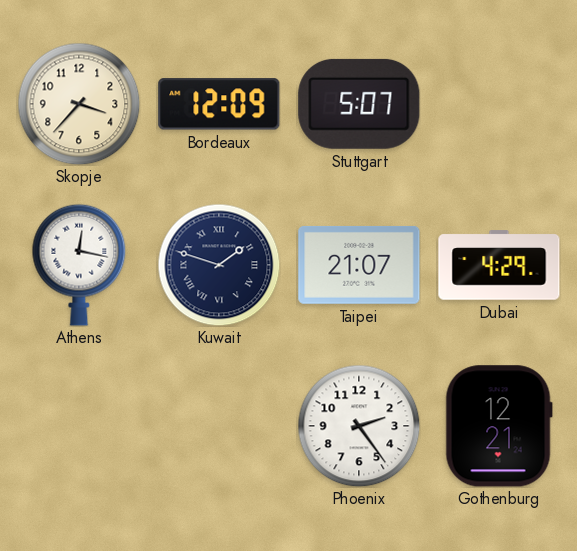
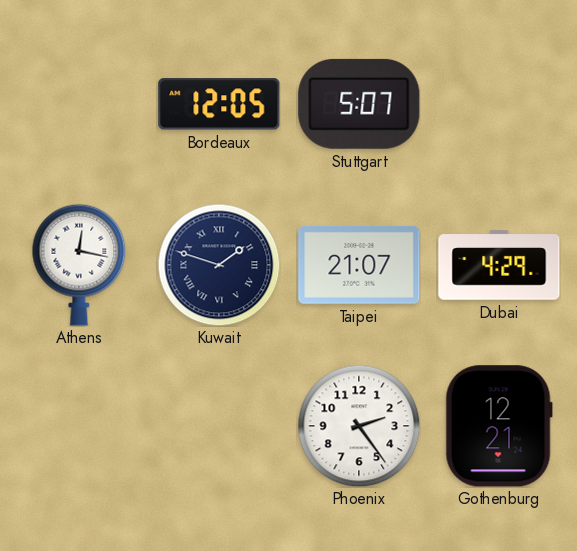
Skopje: 3:37 -> none (79, 104)
Bordeaux: 12:09 -> 12:05 (219, 104)
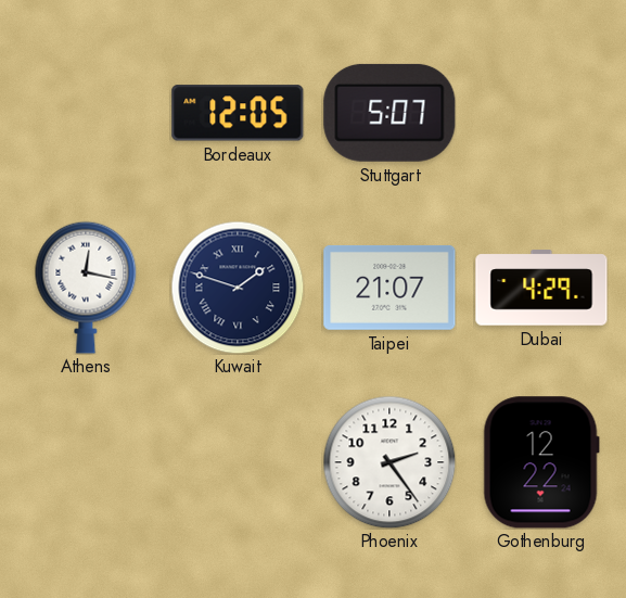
Gothenburg: 12:21 -> 12:22 (541, 462)
